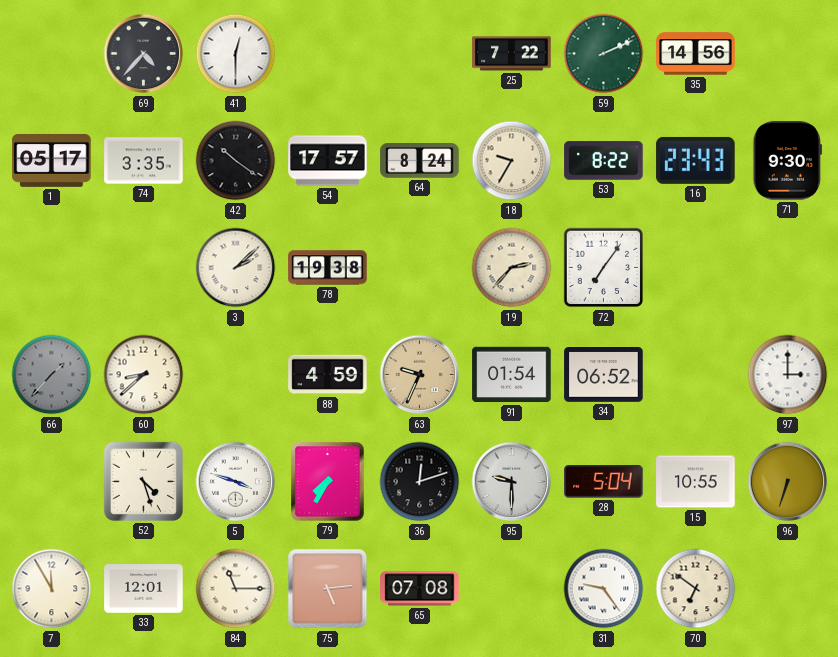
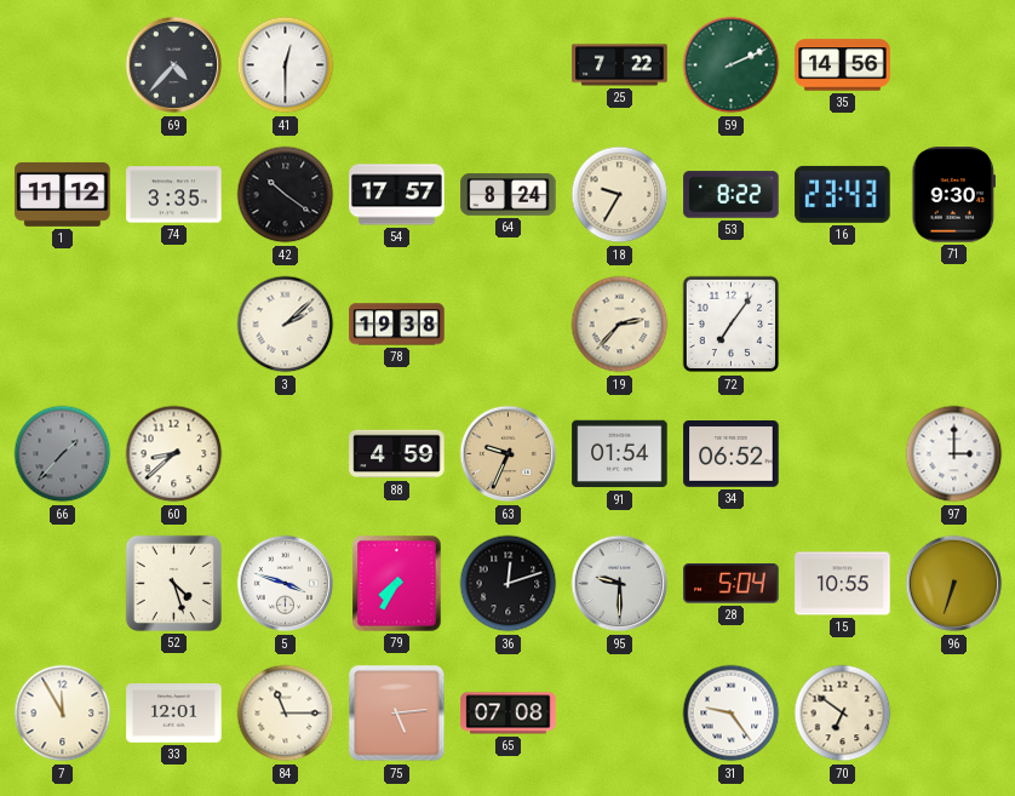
1: 05:17 -> 11:12 (63, 194)
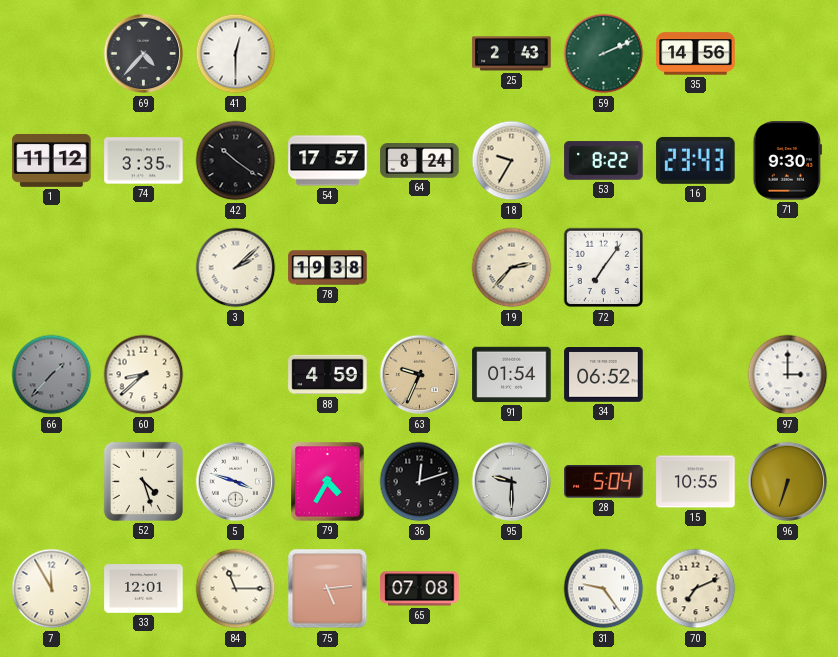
25: 7:22 -> 2:43 (512, 54)
79: 7:35 -> 4:35 (328, 482)
70: 6:51 -> 7:11 (696, 589)
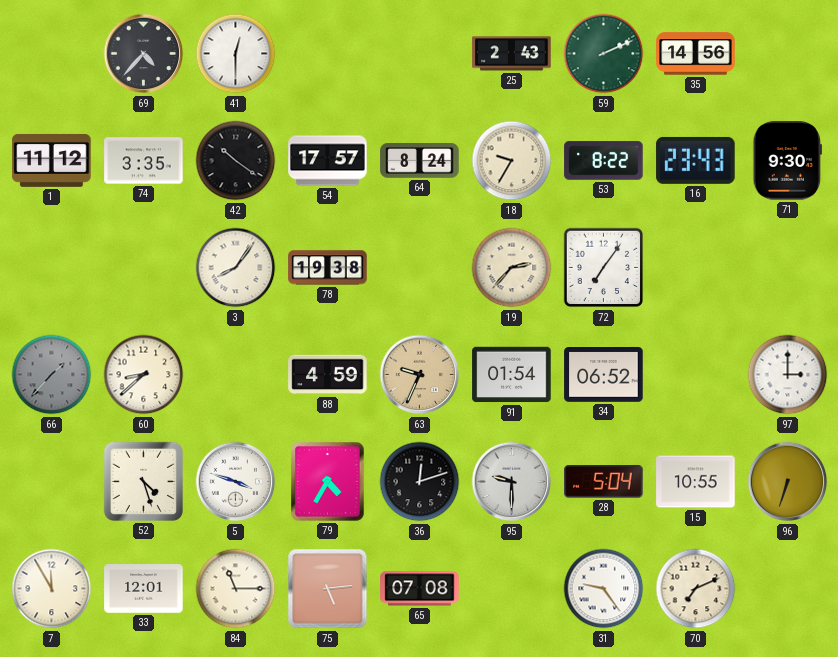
3: 2:08 -> 8:06 (236, 268)
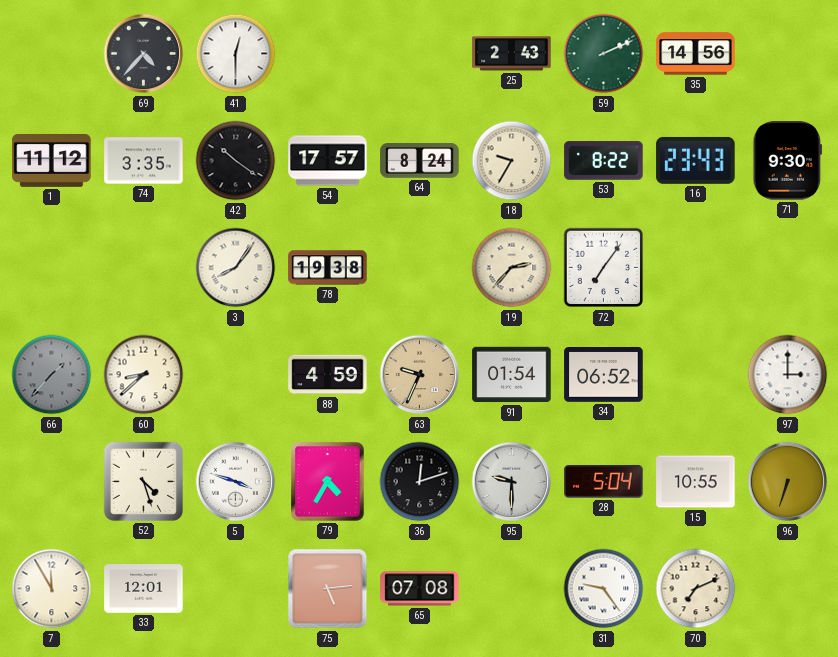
84: 11:15 -> none (236, 589)
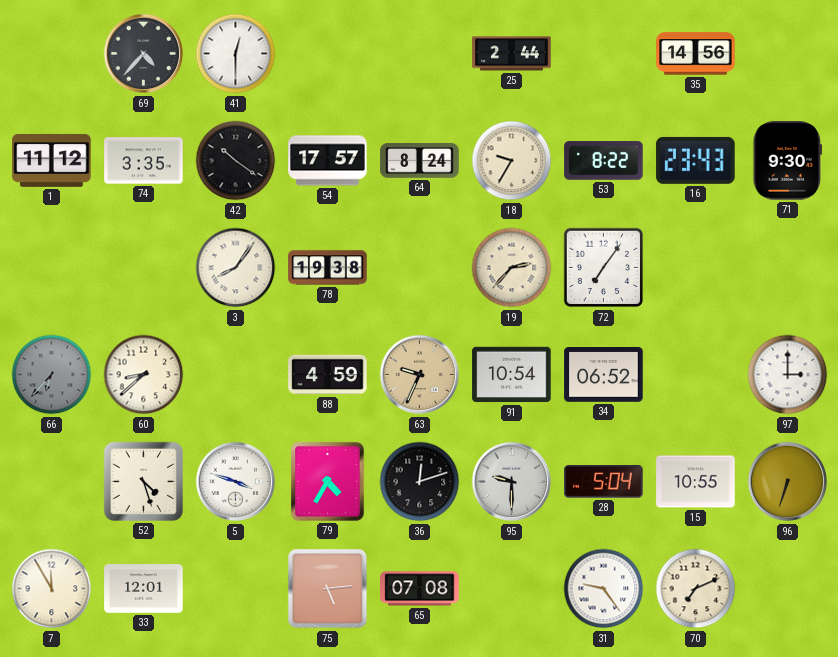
25: 2:43 -> 2:44 (512, 54)
59: 2:11 -> none (604, 54)
66: 1:37 -> 6:37 (52, 375)
91: 01:54 -> 10:54 (512, 375)
